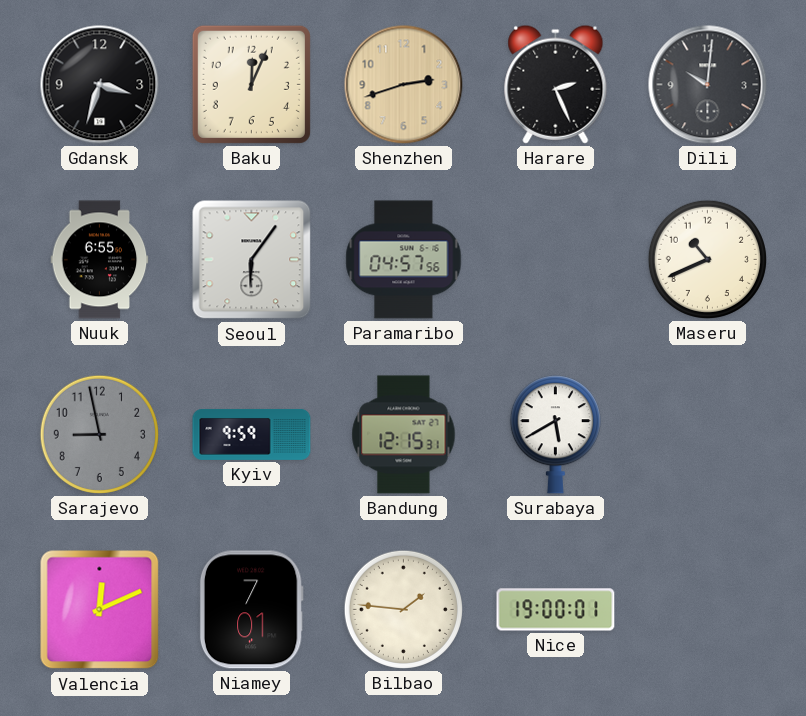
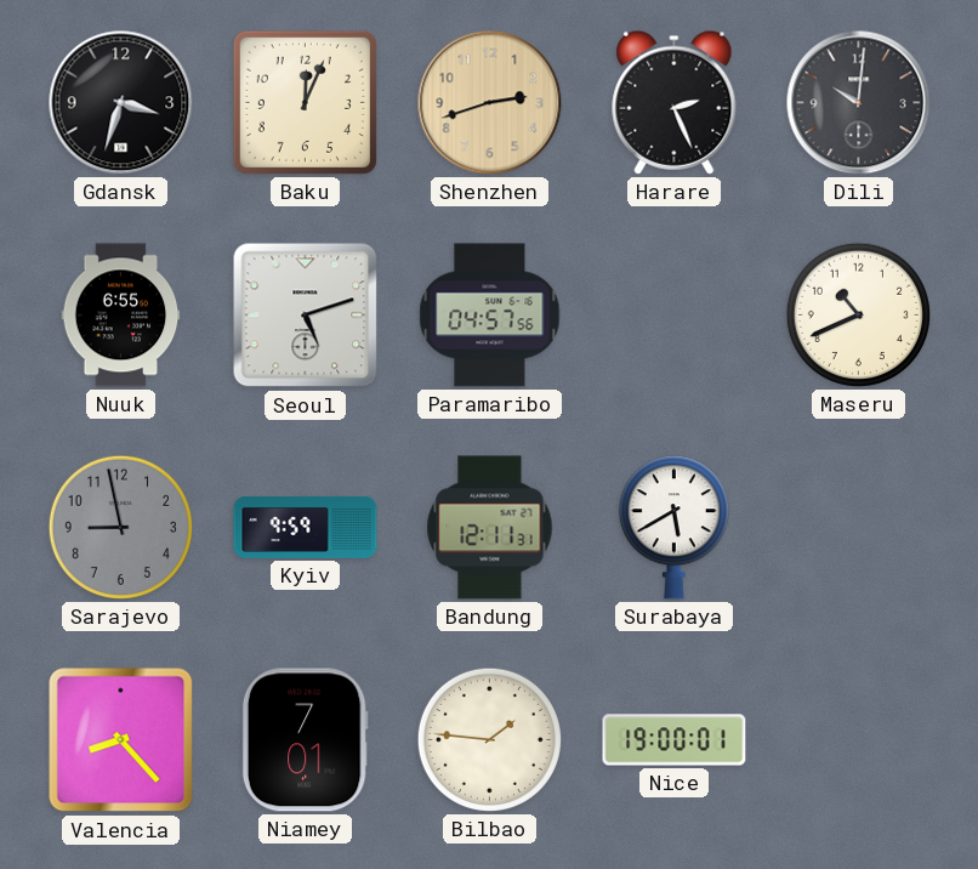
Seoul: 6:06 -> 5:12 (306, 316)
Bandung: 12:15 -> 12:11 (490, 528)
Valencia: 12:11 -> 8:23 (121, 740)
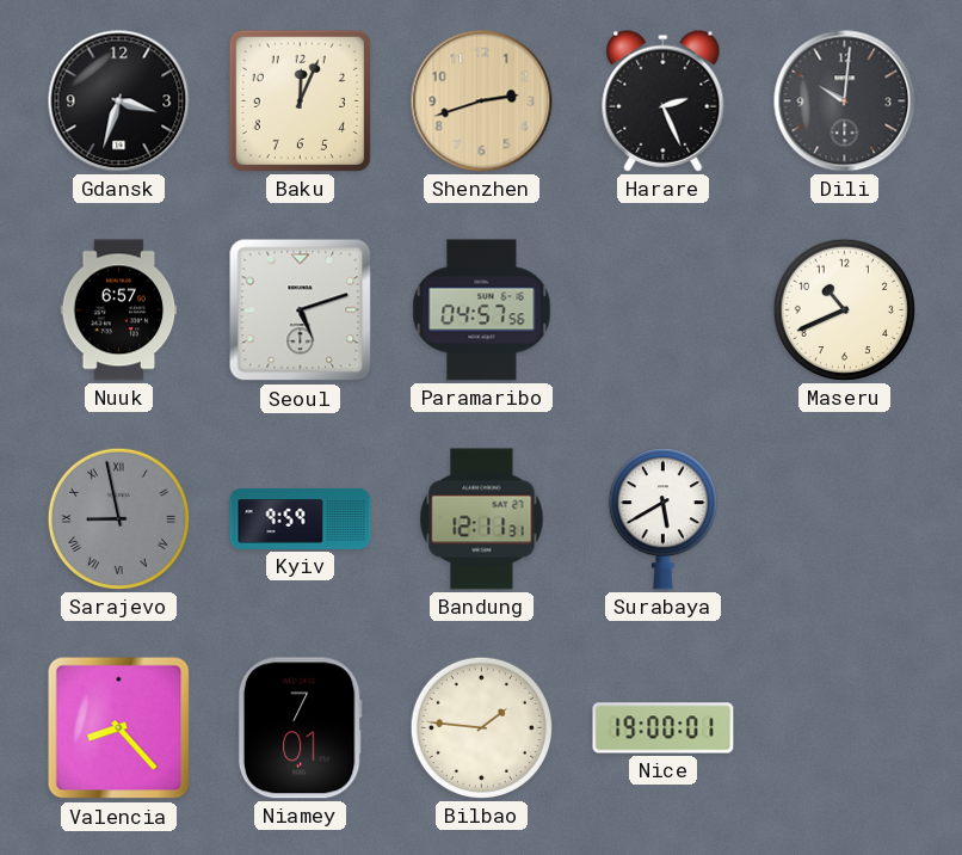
Nuuk: 6:55 -> 6:57 (119, 310)
Sarajevo numerals: Arabic -> Roman (118, 518)
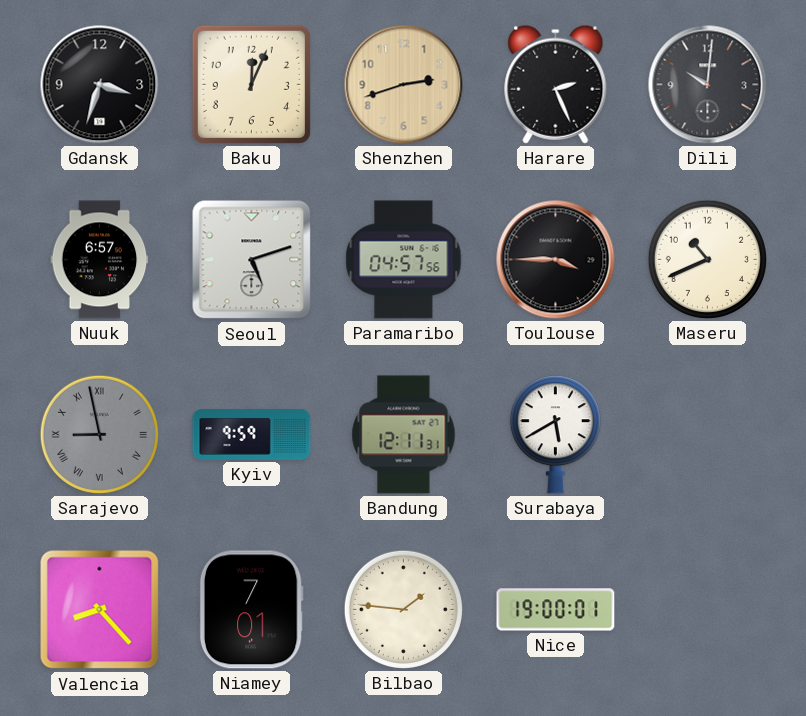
Toulouse: none -> 3:45 (556, 260)
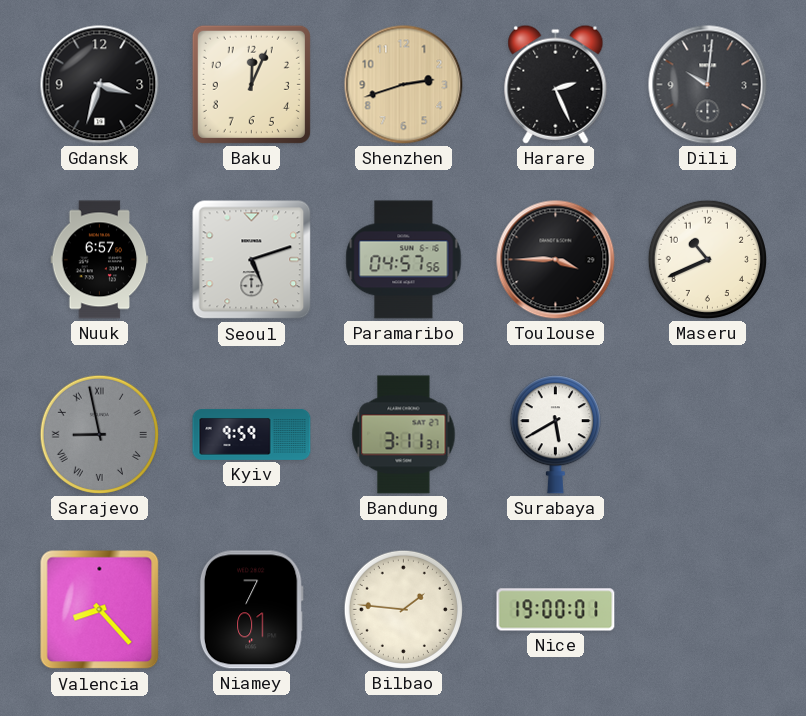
Bandung: 12:11 -> 3:11 (404, 435)
